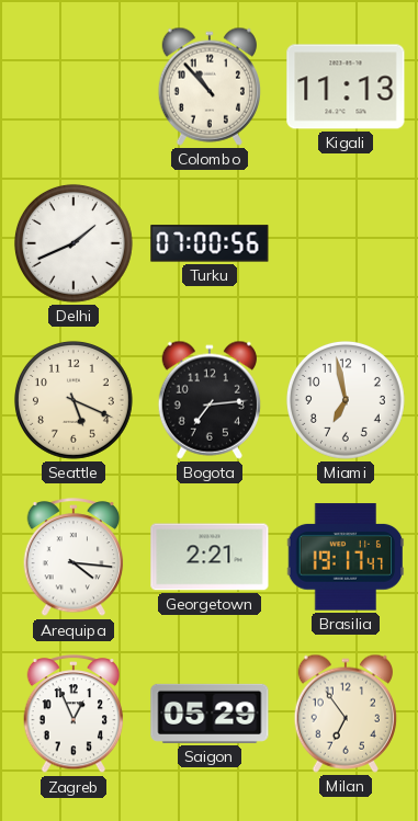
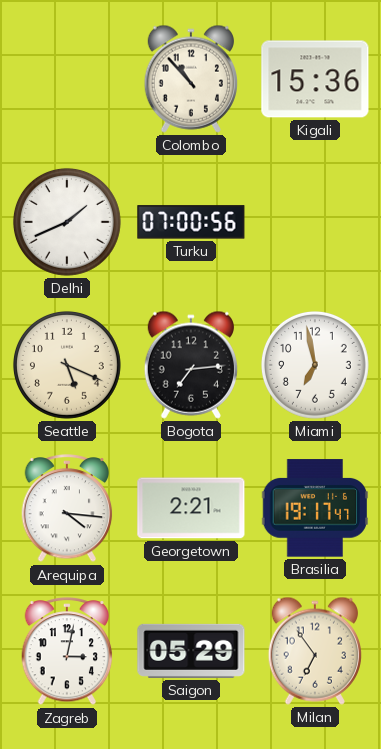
Kigali: 11:13 -> 15:36 (315, 79)
Zagreb: 12:56 -> 3:02 (67, 652)
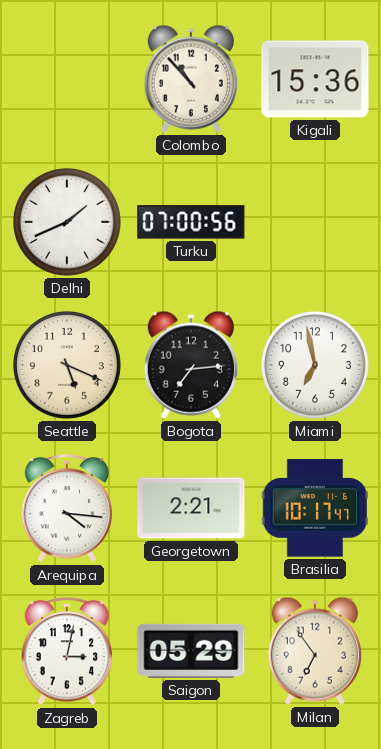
Brasilia: 19:17 -> 10:17 (315, 508)
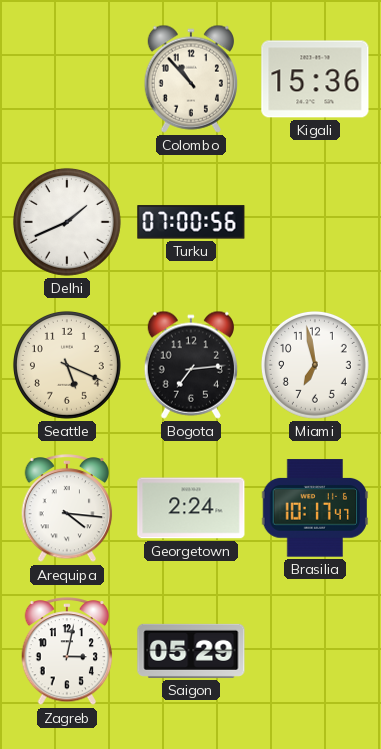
Georgetown: 2:21 -> 2:24 (191, 508)
Milan: 6:54 -> none (315, 651)
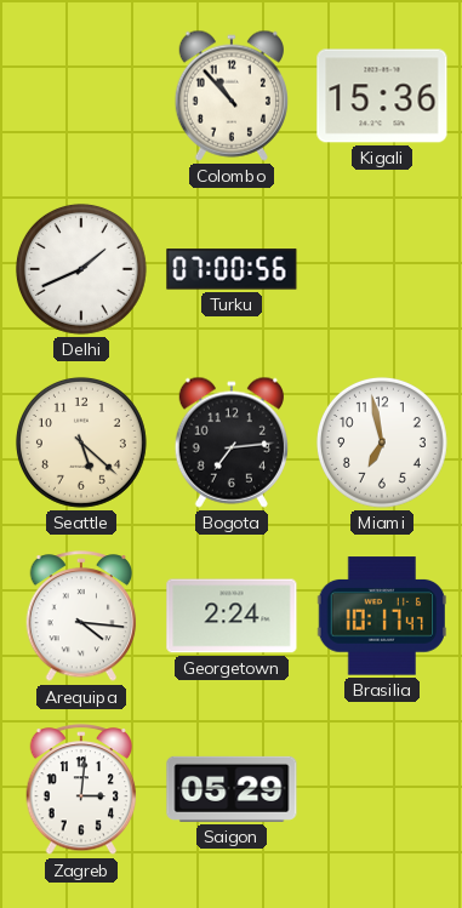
Seattle: 5:19 -> 5:22 (81, 442)
Zagreb: 3:02 -> 3:01 (81, 790)
